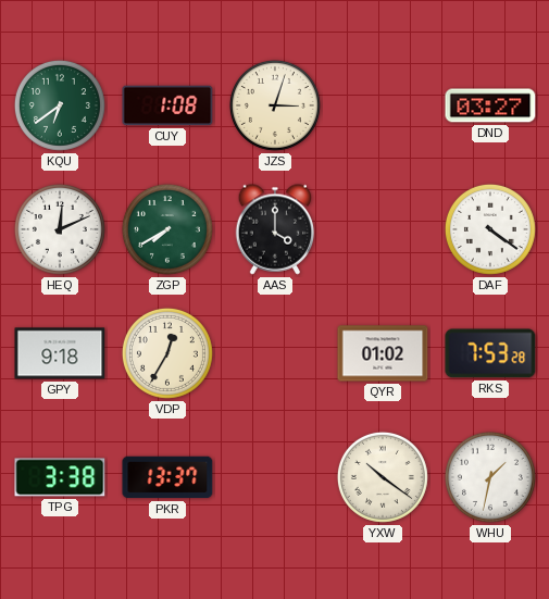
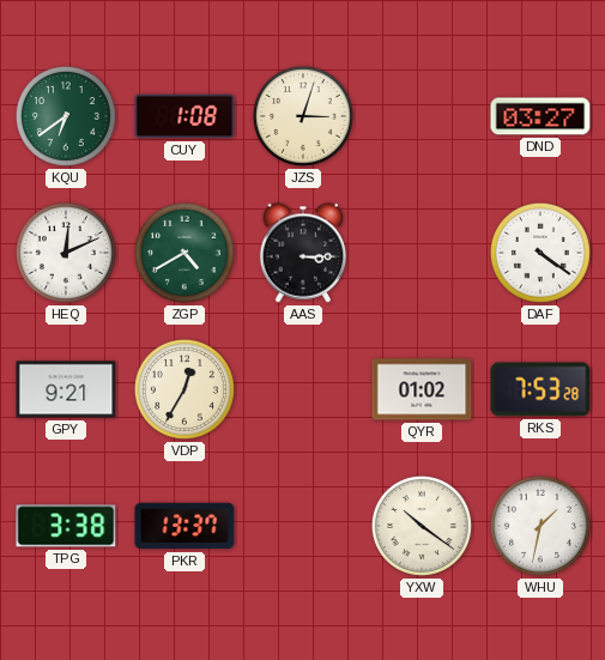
ZGP: 7:40 -> 4:40 (184, 253)
AAS: 4:00 -> 3:15 (303, 253)
GPY: 9:18 -> 9:21 (66, 389)
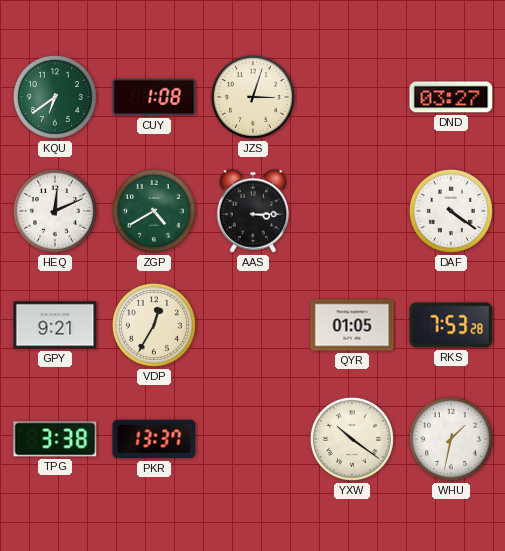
QYR: 01:02 -> 01:05 (352, 325)
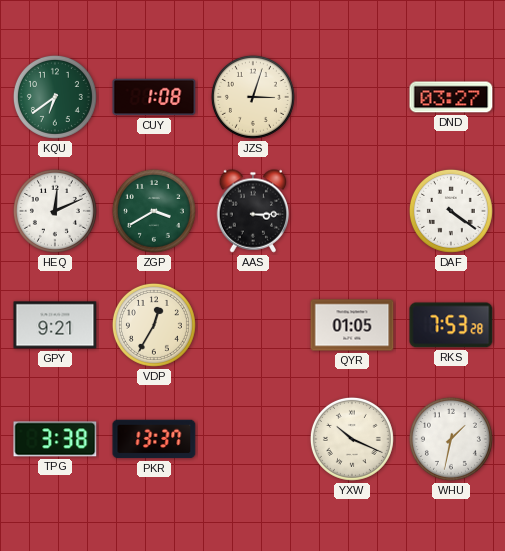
ZGP: 4:40 -> 3:40 (154, 211)
YXW: 10:21 -> 10:19 (352, 439)
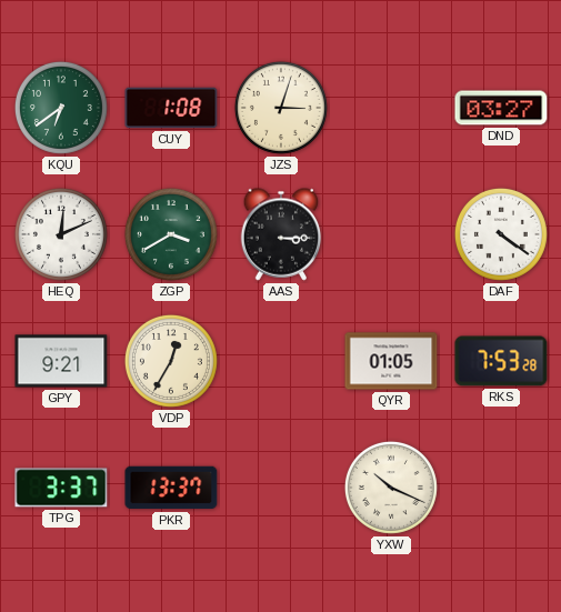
TPG: 3:38 -> 3:37 (61, 488)
WHU: 1:32 -> none (451, 439)
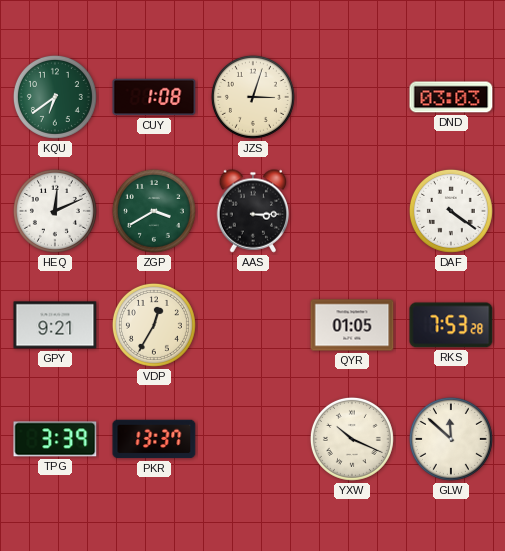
DND: 03:27 -> 03:03 (451, 97)
TPG: 3:37 -> 3:39 (55, 439)
GLW: none -> 11:52 (451, 439)
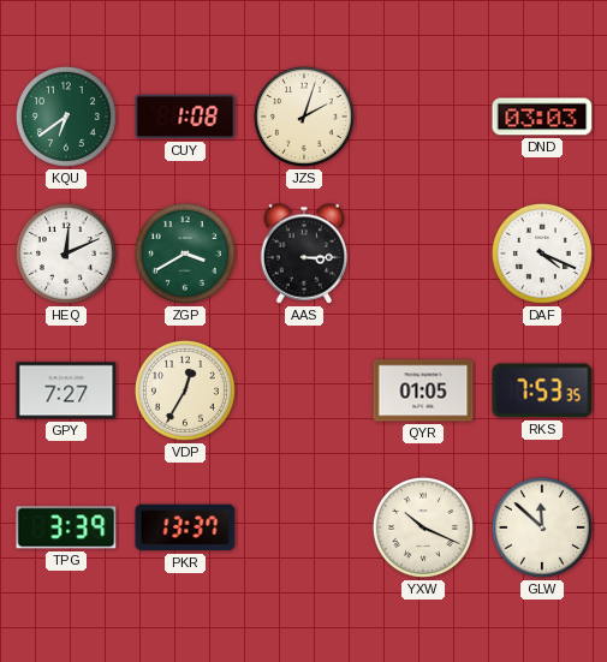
JZS: 3:03 -> 2:03 (304, 117)
DAF: 4:21 -> 4:19 (542, 254)
GPY: 9:21 -> 7:27 (66, 390)
RKS: 7:53:28 -> 7:53:35 (542, 390)
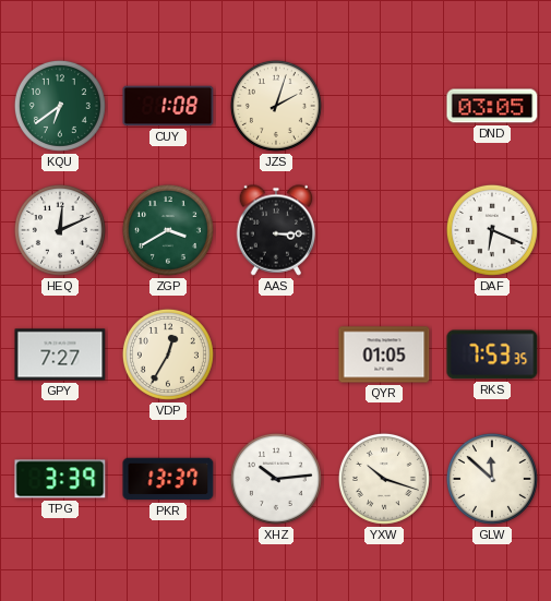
DND: 03:03 -> 03:05 (492, 106)
DAF: 4:19 -> 6:19 (492, 230)
XHZ: none -> 10:14 (276, 479)
YXW: 10:19 -> 10:18 (384, 479)
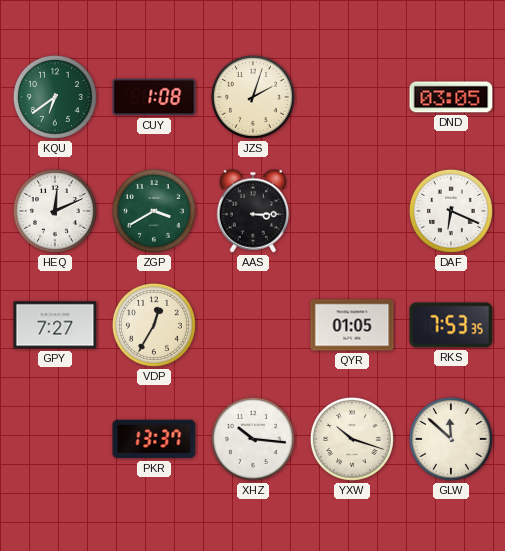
TPG: 3:39 -> none (60, 479)
XHZ: 10:14 -> 10:16 (253, 439)
